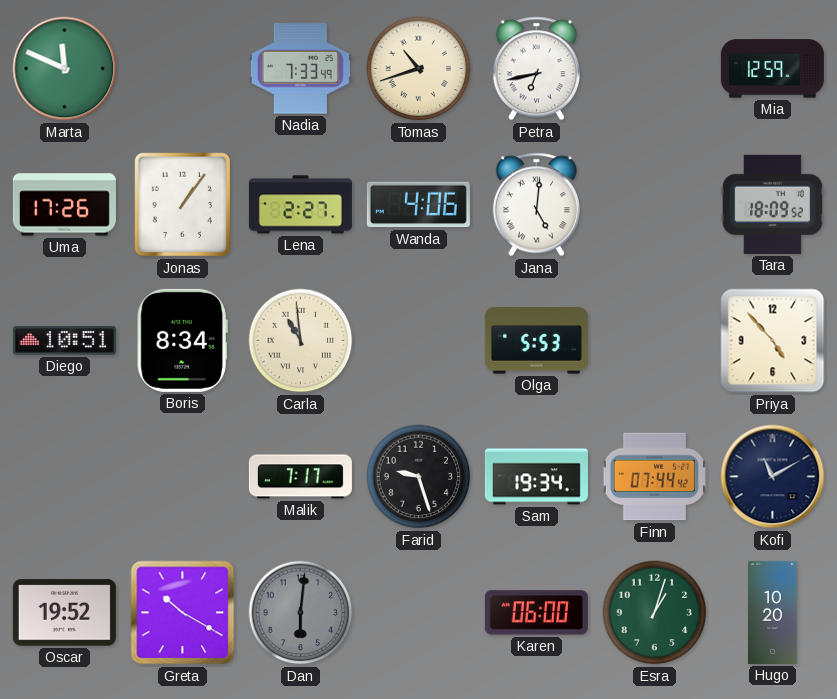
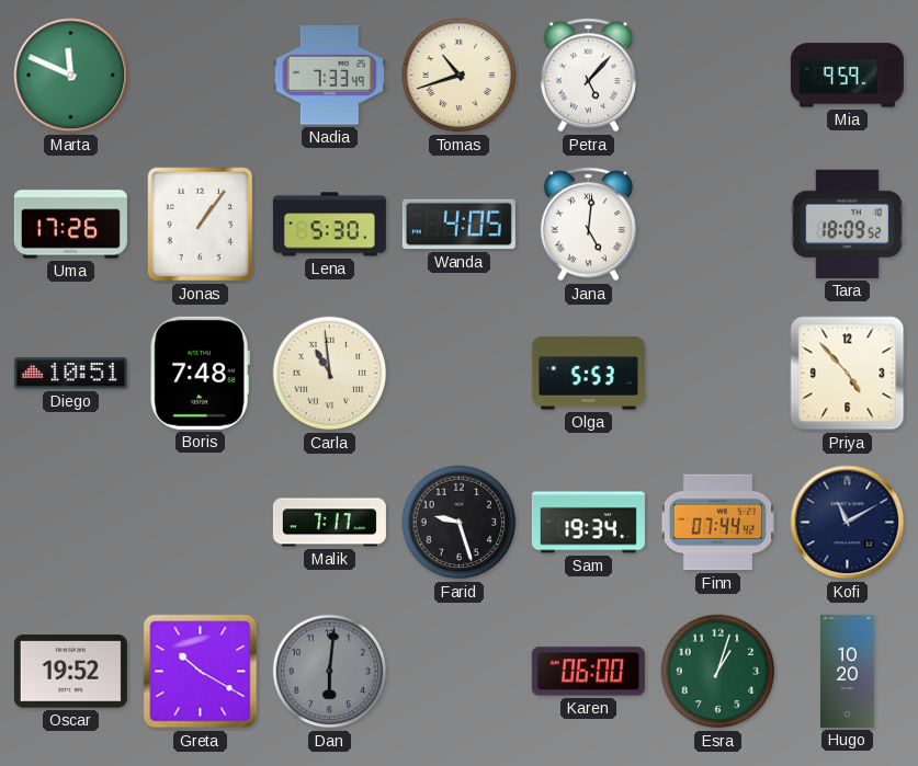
Petra: 6:43 -> 5:07 (588, 76)
Mia: 12:59 -> 9:59 (847, 76)
Lena: 2:27 -> 5:30 (329, 225)
Wanda: 4:06 -> 4:05 (458, 225)
Boris: 8:34 -> 7:48 (200, 373)
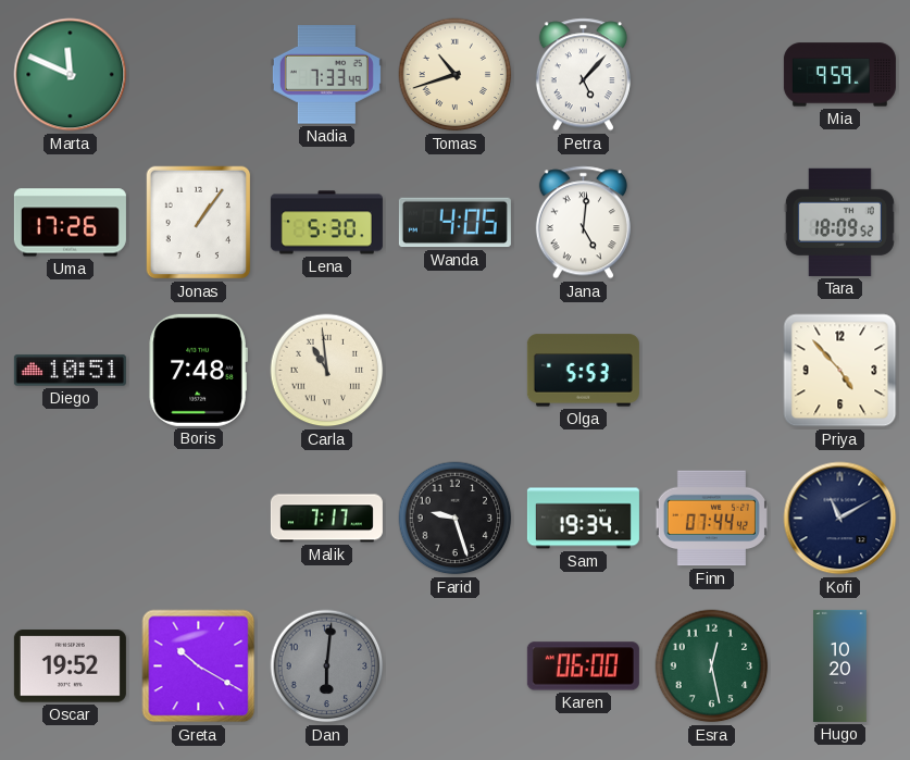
Esra: 1:03 -> 12:28 (712, 666)
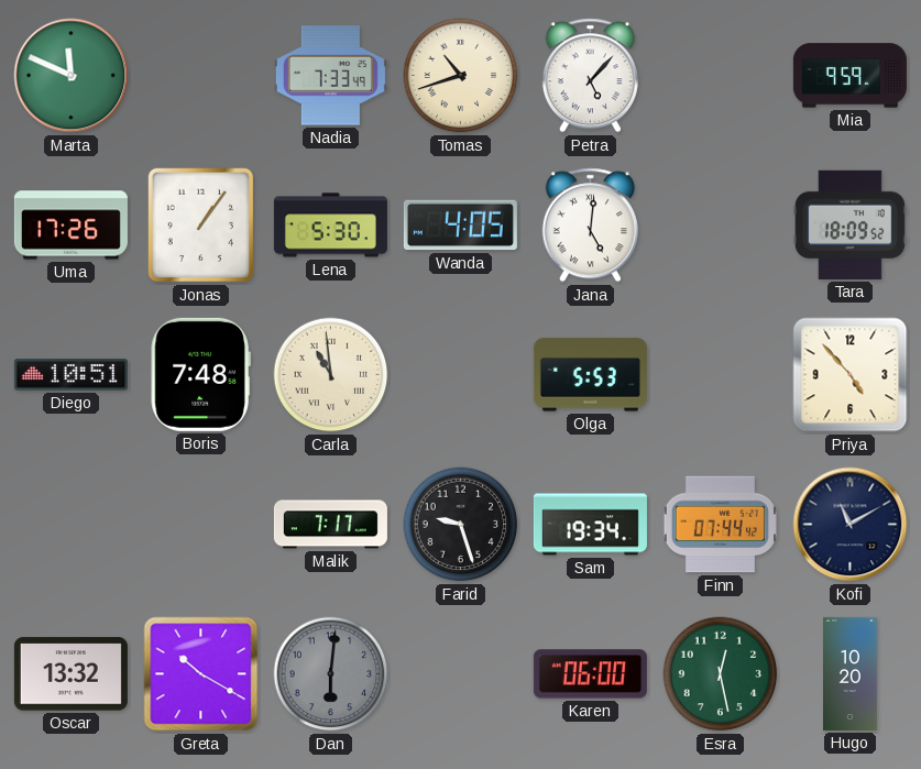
Oscar: 19:52 -> 13:32 (70, 674)
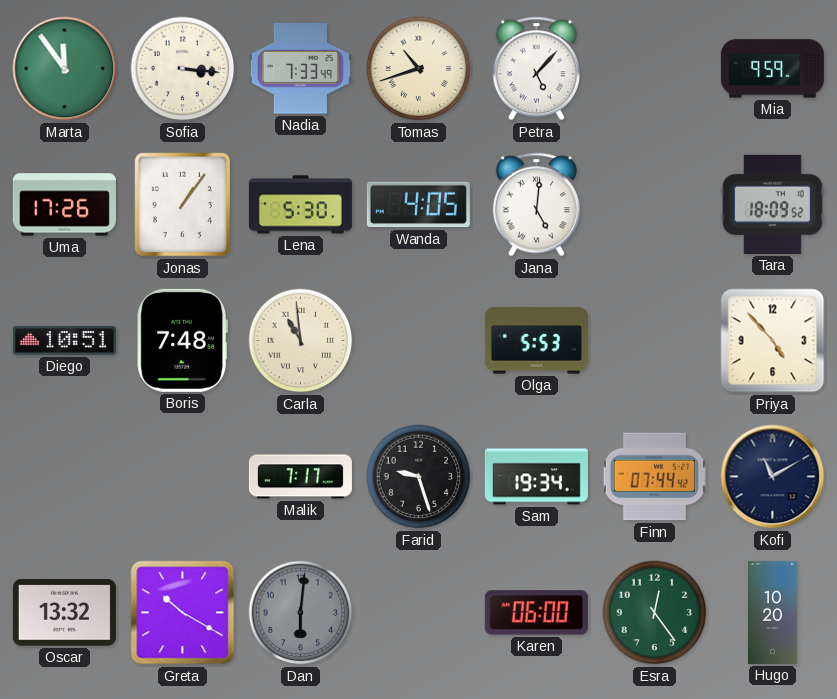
Marta: 11:49 -> 11:54 (65, 69)
Sofia: none -> 3:16 (183, 69)
Esra: 12:28 -> 12:24 (655, 613)
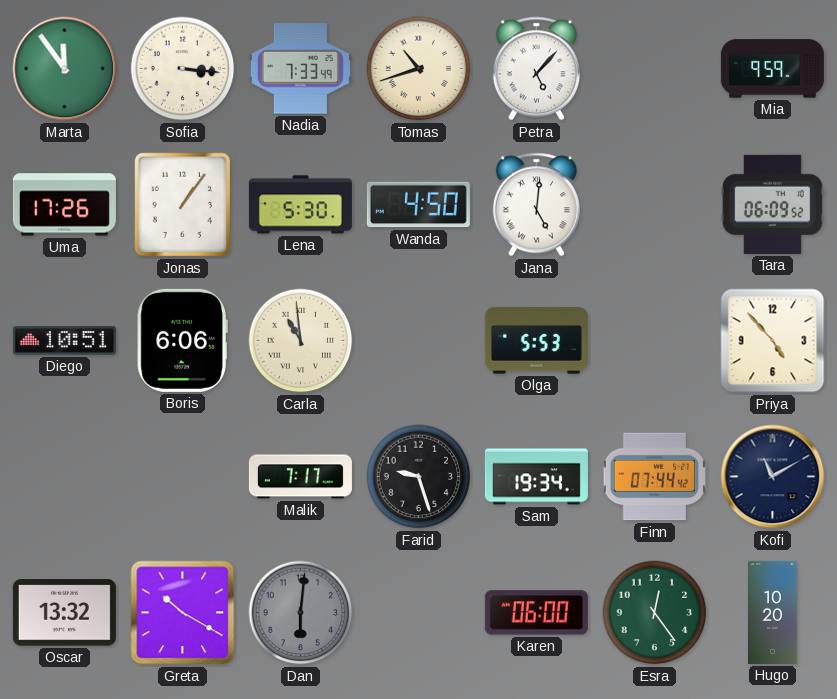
Wanda: 4:05 -> 4:50 (418, 205)
Tara: 18:09 -> 06:09 (772, 204)
Boris: 7:48 -> 6:06 (182, 340)
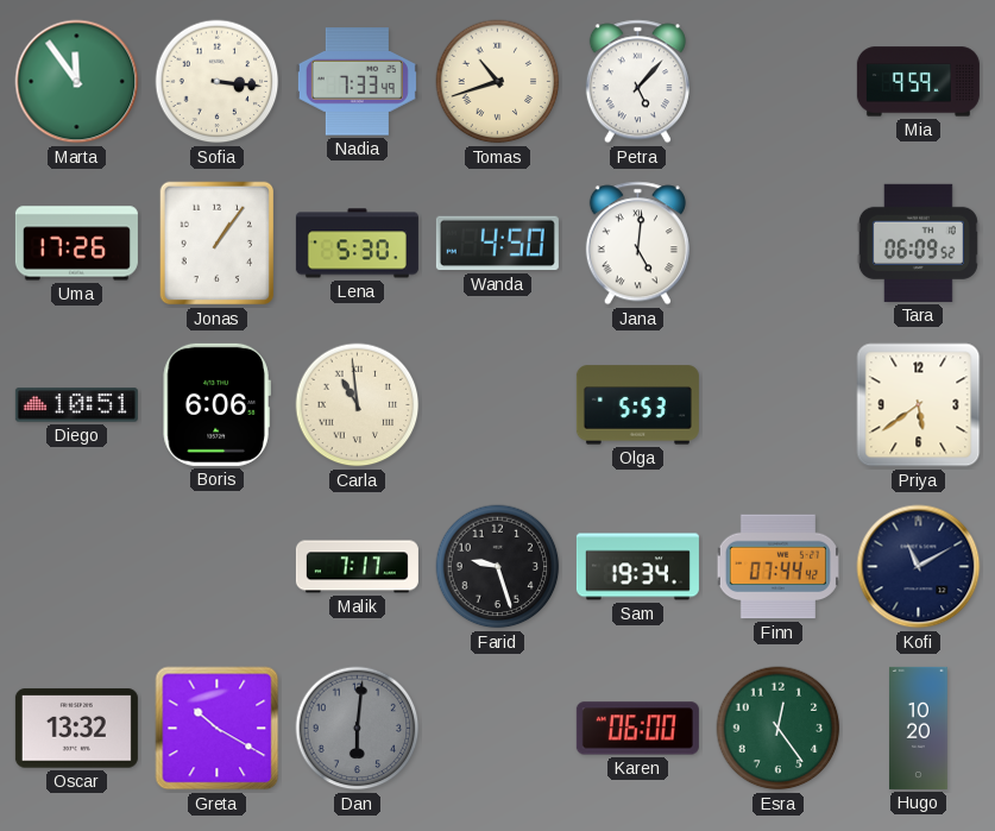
Priya: 4:53 -> 5:39 (919, 405)
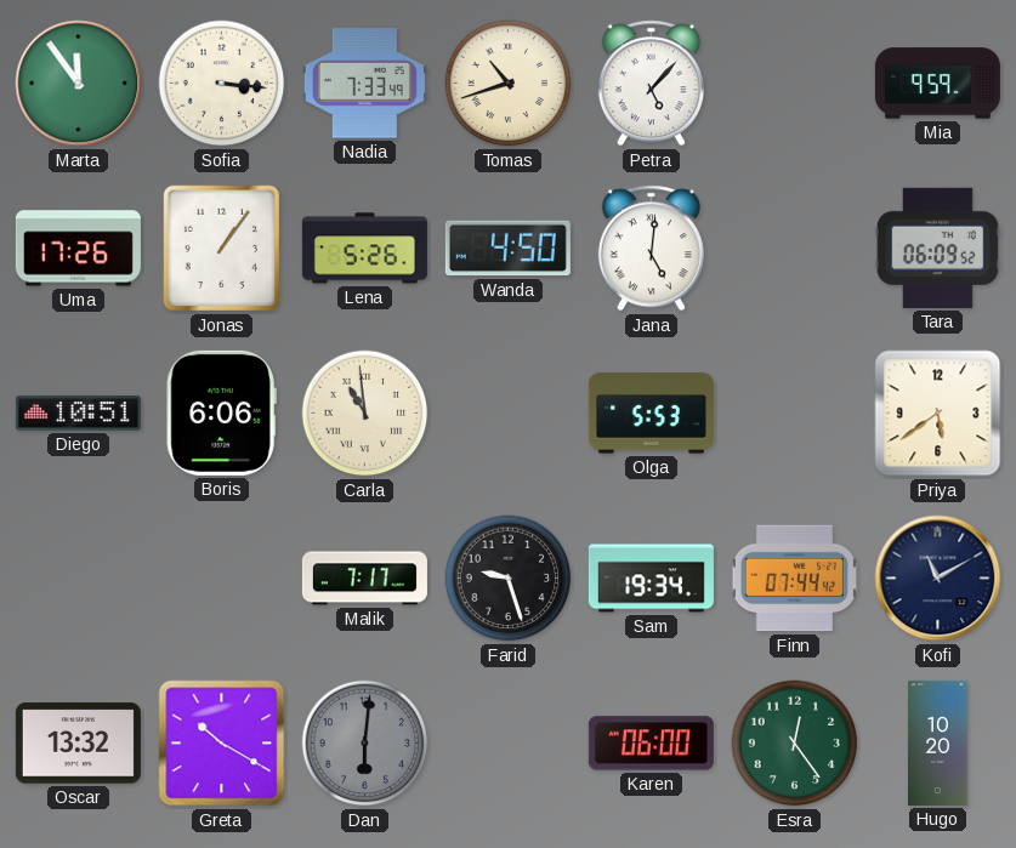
Lena: 5:30 -> 5:26 (364, 249)
